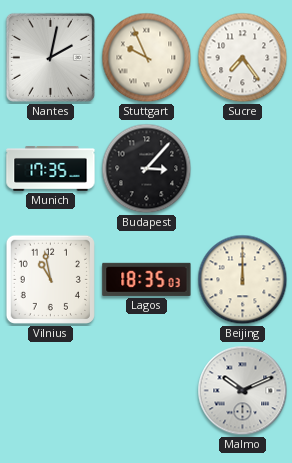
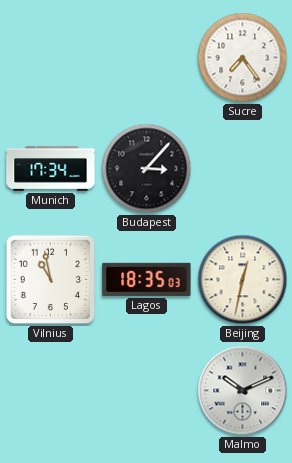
Nantes: 2:02 -> none (50, 57)
Stuttgart: 9:56 -> none (147, 58)
Munich: 17:35 -> 17:34 (51, 169)
Beijing: 12:00 -> 12:32 (243, 280)
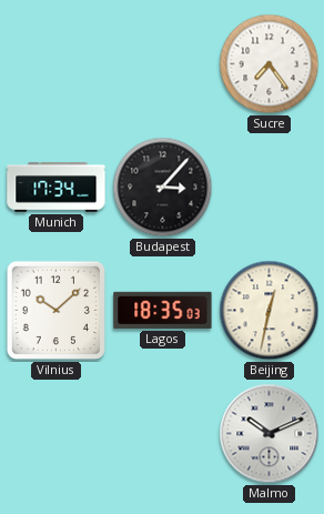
Vilnius: 10:58 -> 10:08 (55, 310)
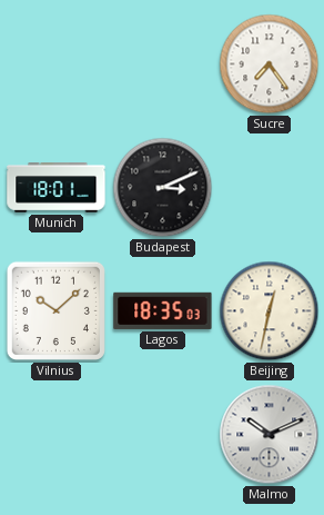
Munich: 17:34 -> 18:01 (57, 188)
Budapest: 3:07 -> 3:11 (163, 188)
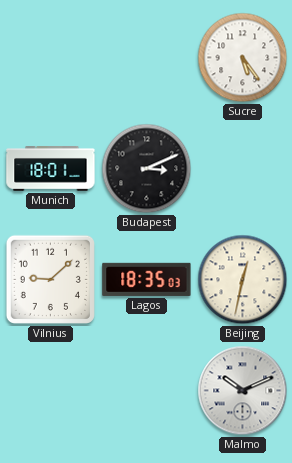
Sucre: 7:24 -> 5:24 (243, 58)
Vilnius: 10:08 -> 9:08 (50, 279)
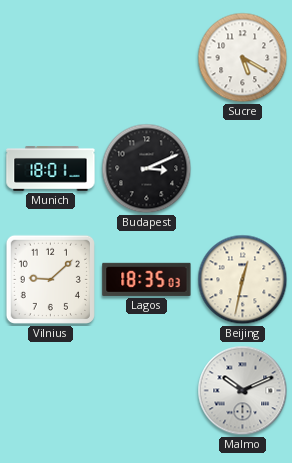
Sucre: 5:24 -> 5:20 (243, 58)
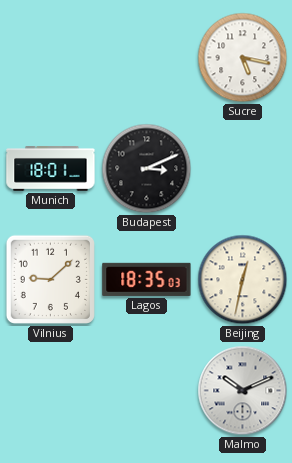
Sucre: 5:20 -> 5:17 (243, 58)
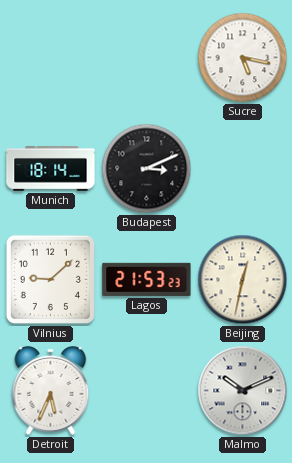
Munich: 18:01 -> 18:14 (51, 169)
Lagos: 18:35 -> 21:53 (147, 279)
Detroit: none -> 5:34 (51, 390)
